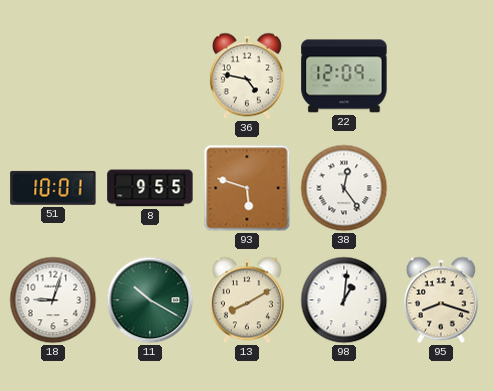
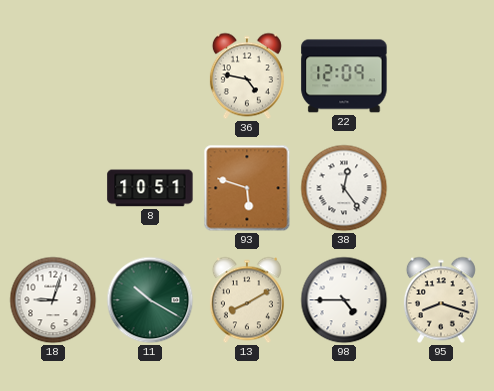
51: 10:01 -> none (53, 188)
8: 9:55 -> 10:51 (150, 188)
98: 1:01 -> 4:45 (344, 300)
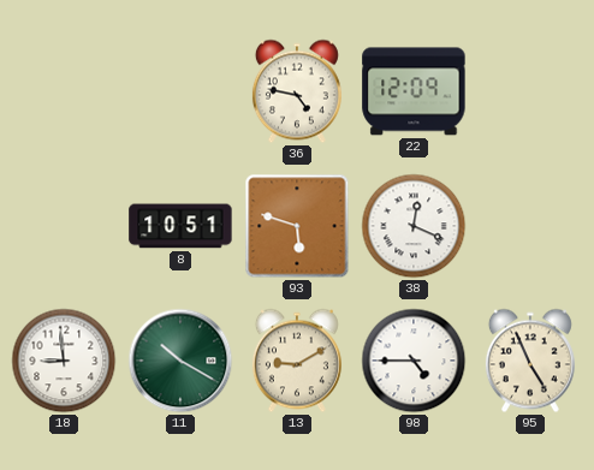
38: 12:24 -> 12:19 (414, 226)
18: 9:03 -> 8:59 (64, 361)
13: 8:10 -> 9:10 (297, 361)
95: 8:18 -> 4:56 (530, 361)
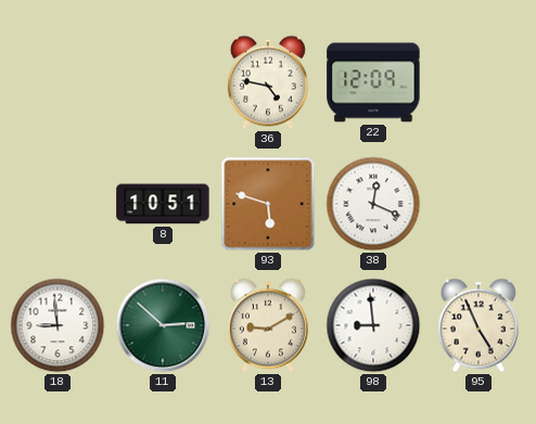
11: 10:20 -> 2:52 (163, 325)
98: 4:45 -> 8:59 (373, 325)
